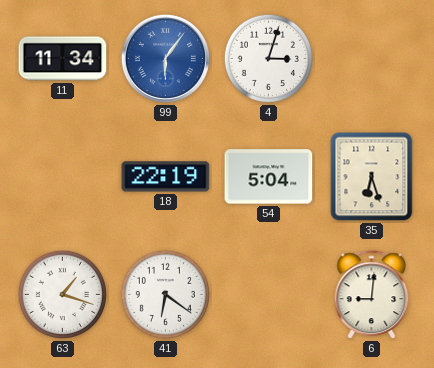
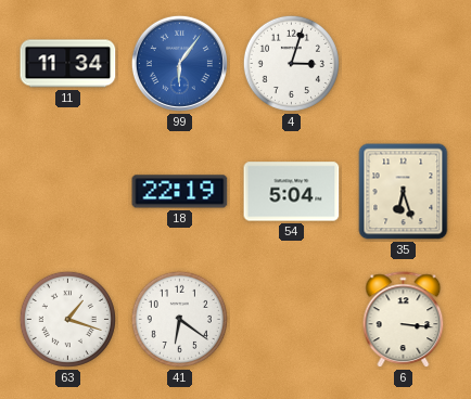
6: 9:01 -> 3:16 (404, 320)
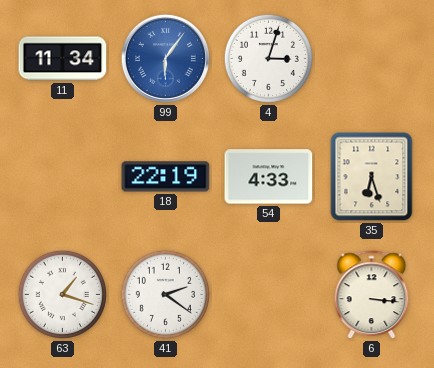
54: 5:04 -> 4:33 (269, 177)
41: 6:21 -> 2:21 (165, 294)
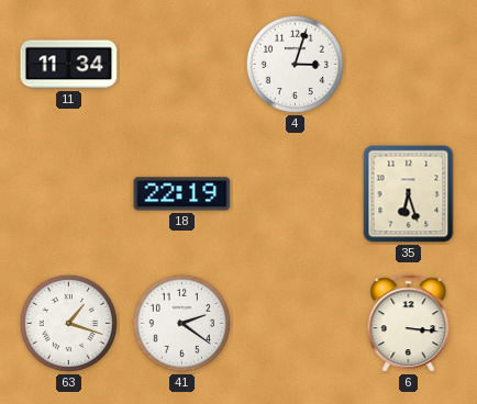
99: 6:06 -> none (165, 58)
54: 4:33 -> none (269, 177)
